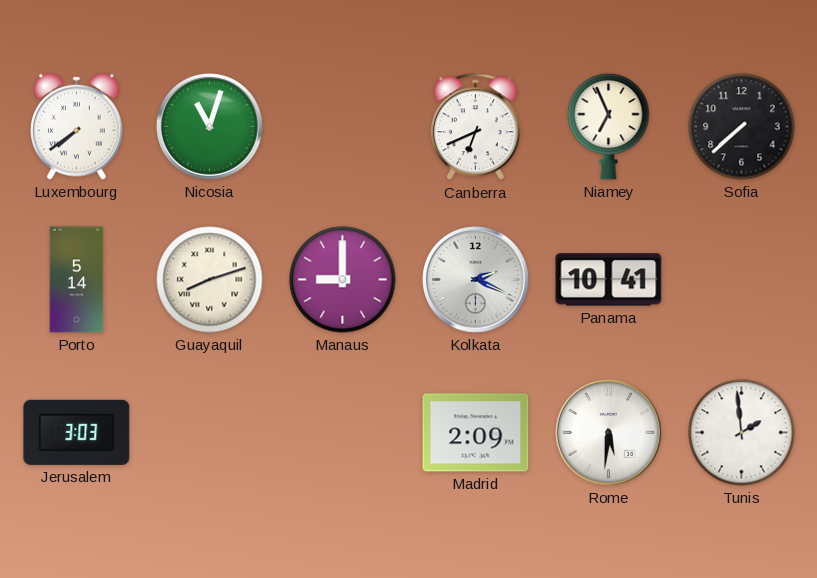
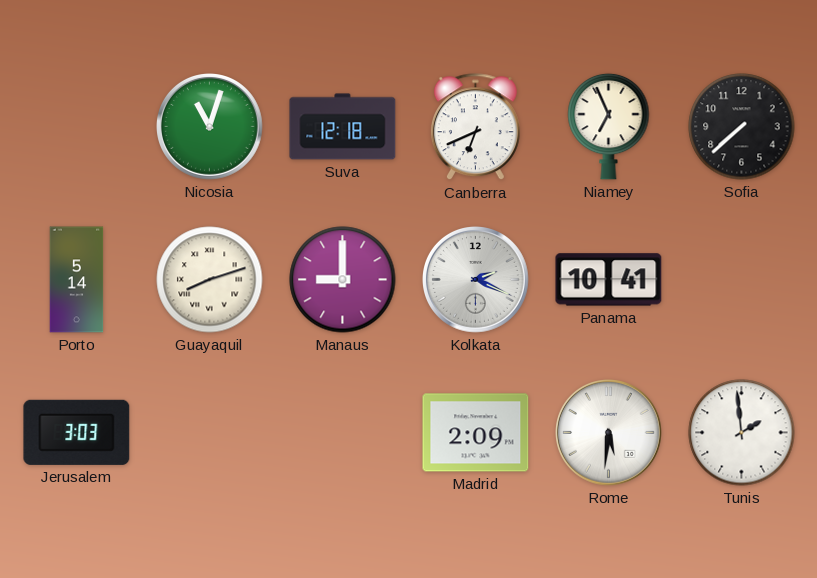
Luxembourg: 7:39 -> none (77, 126)
Suva: none -> 12:18 (343, 127)
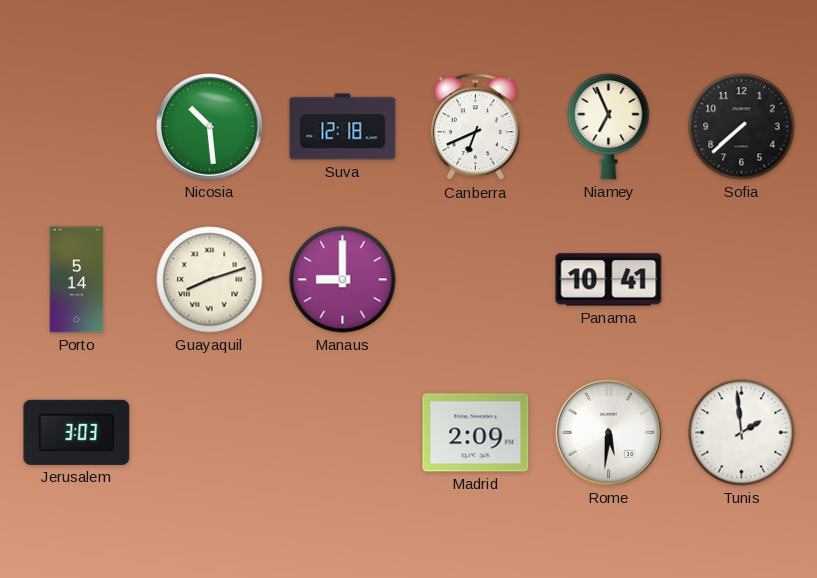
Nicosia: 11:03 -> 10:29 (210, 127)
Kolkata: 2:19 -> none (476, 280)
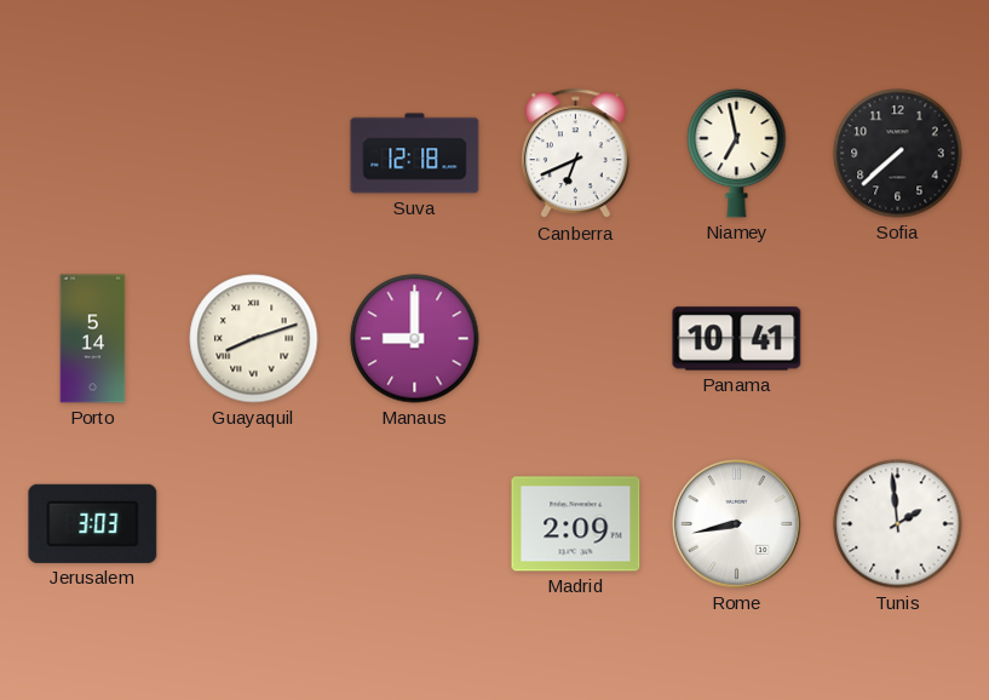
Nicosia: 10:29 -> none (210, 127)
Niamey: 6:56 -> 6:58 (737, 153)
Rome: 5:31 -> 8:43 (737, 524)
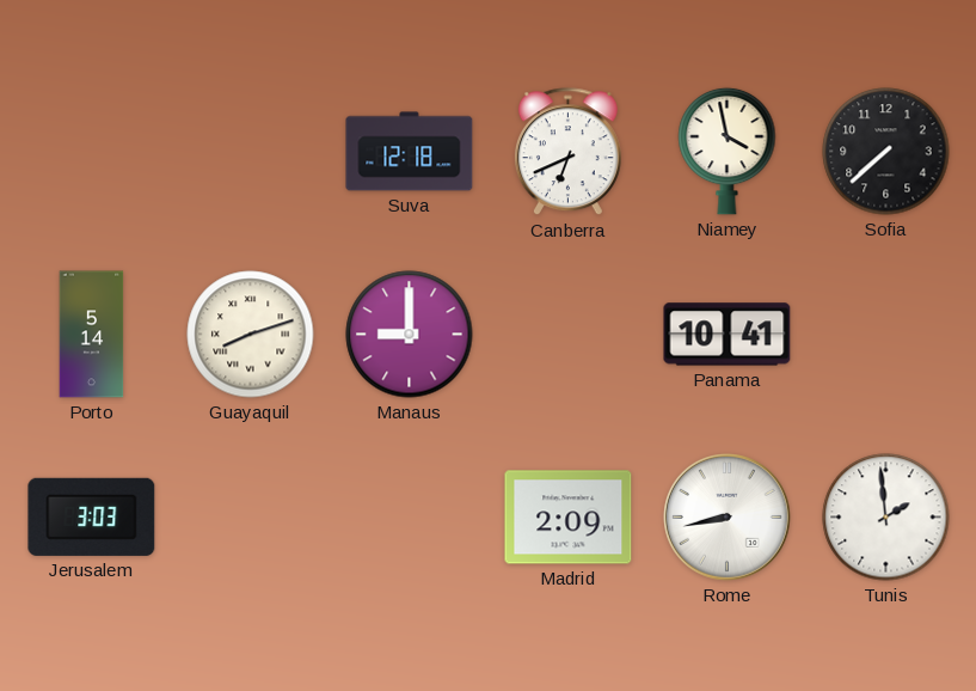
Niamey: 6:58 -> 3:58 (728, 151)
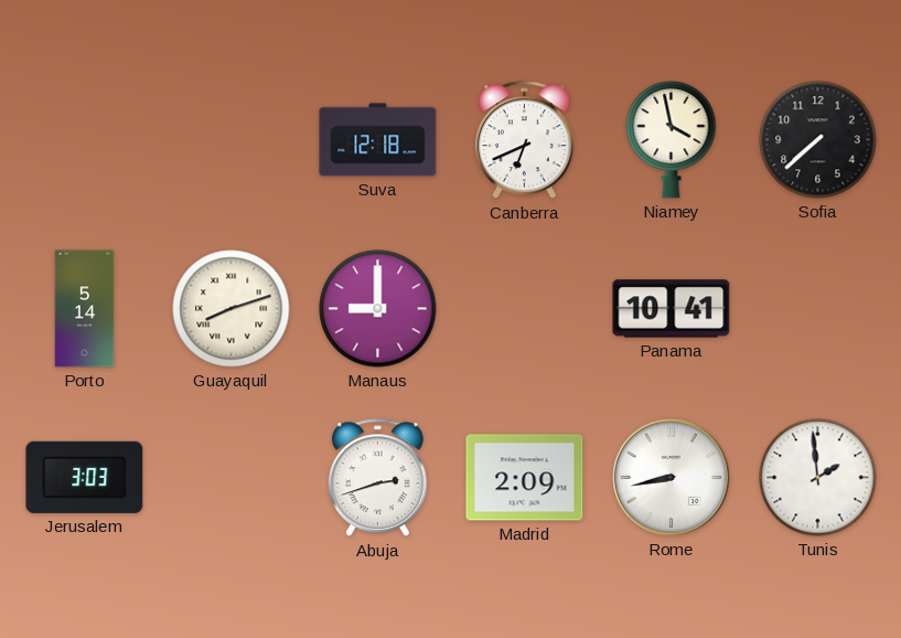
Abuja: none -> 2:42 (377, 478)
